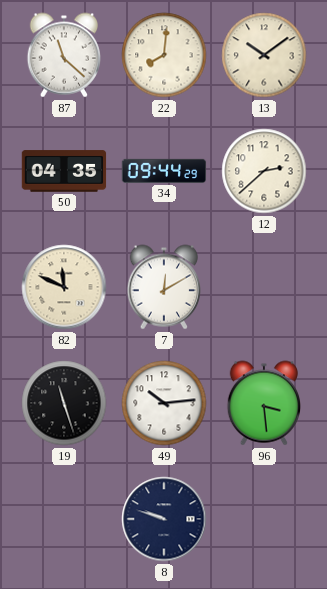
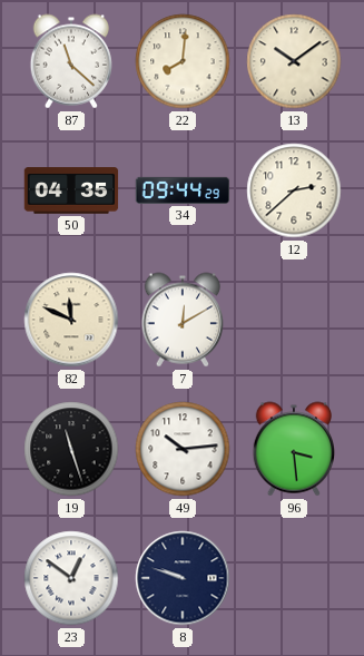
23: none -> 12:51 (71, 578)
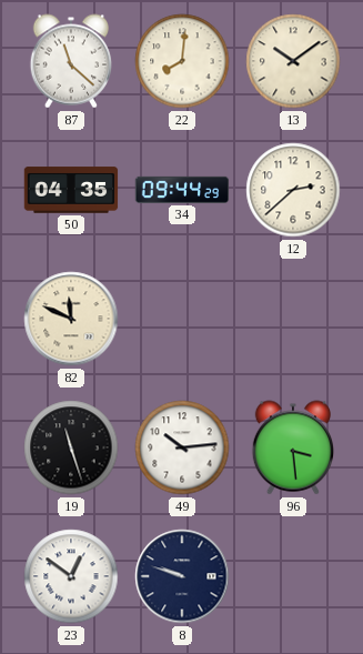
7: 12:10 -> none (181, 320)
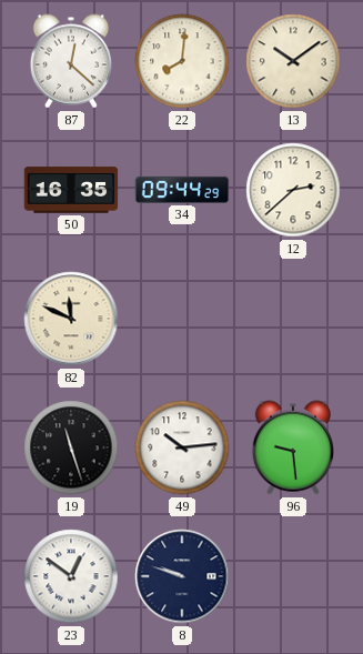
87: 11:22 -> 12:22 (70, 61)
50: 04:35 -> 16:35 (71, 190)
96: 3:29 -> 9:29 (292, 447)
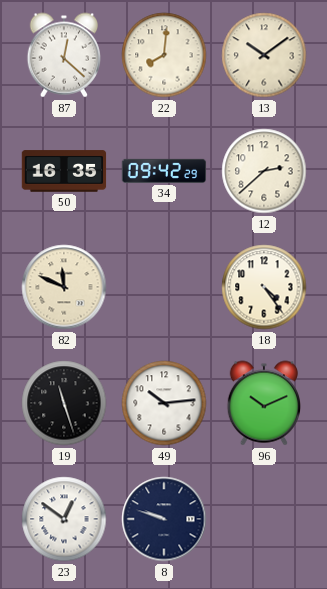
34: 09:44 -> 09:42 (164, 171)
18: none -> 4:24 (264, 287)
96: 9:29 -> 10:11 (263, 403)
